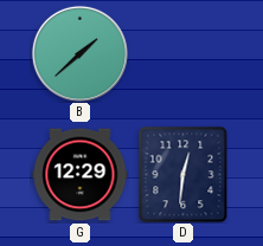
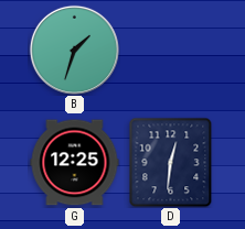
B: 1:38 -> 1:33 (74, 50)
G: 12:29 -> 12:25 (75, 163)
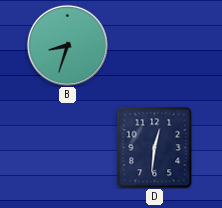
B: 1:33 -> 8:33 (67, 45)
G: 12:25 -> none (75, 163)
